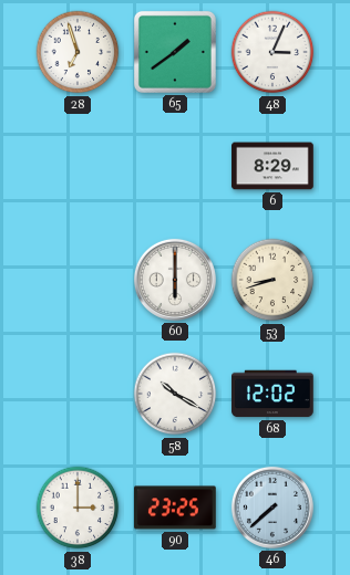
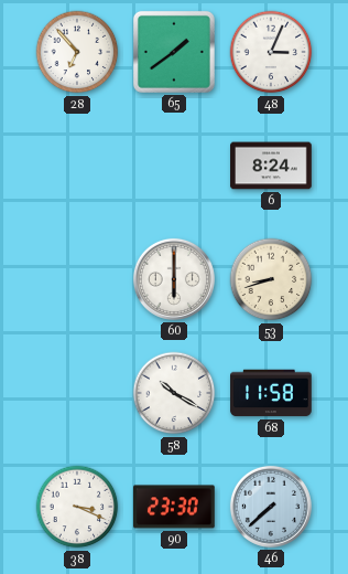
28: 6:57 -> 6:53 (77, 52)
6: 8:29 -> 8:24 (271, 166)
68: 12:02 -> 11:58 (271, 393)
38: 3:00 -> 3:19 (77, 507)
90: 23:25 -> 23:30 (175, 507)
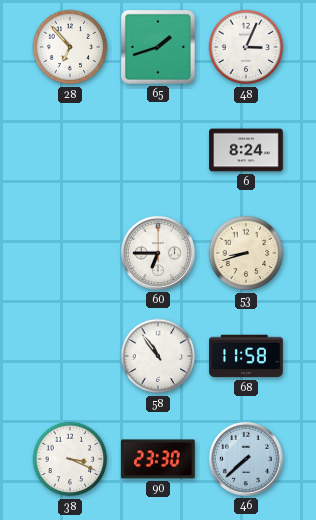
65: 1:39 -> 1:42 (158, 47)
60: 6:00 -> 6:45 (158, 253)
58: 10:20 -> 10:54 (158, 356)
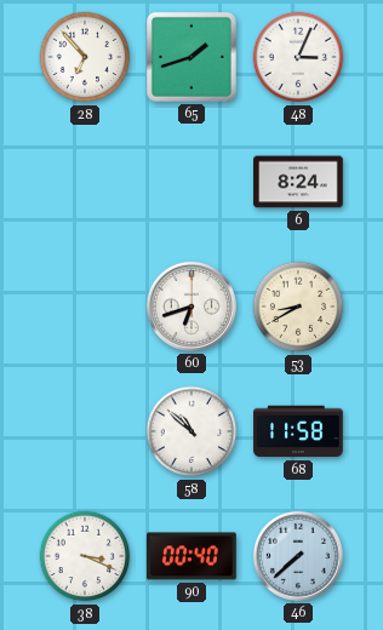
60: 6:45 -> 6:42 (191, 307)
53: 8:42 -> 8:40 (298, 307)
58: 10:54 -> 10:52 (191, 431)
90: 23:30 -> 00:40 (193, 556)
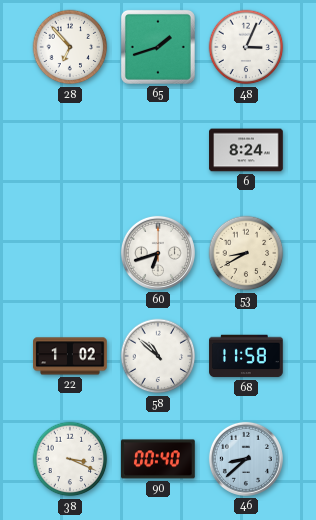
22: none -> 1:02 (70, 356)
46: 7:38 -> 8:38 (246, 459)
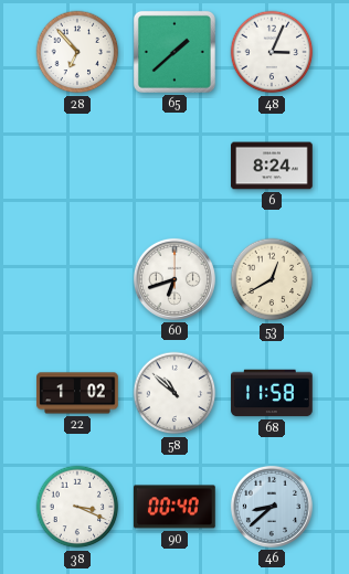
65: 1:42 -> 1:38 (174, 52)
53: 8:40 -> 12:40 (272, 279)
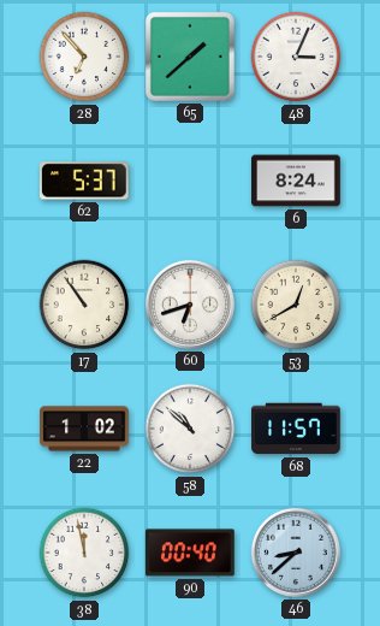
62: none -> 5:37 (84, 181)
17: none -> 10:54 (84, 305)
68: 11:58 -> 11:57 (296, 429)
38: 3:19 -> 11:58 (84, 553)
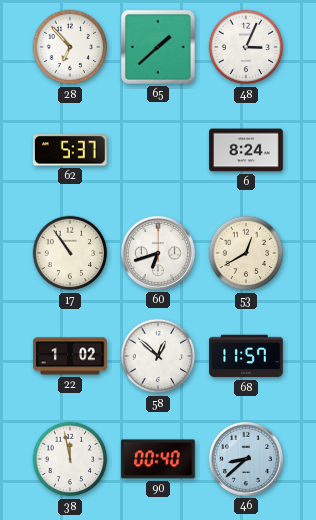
58: 10:52 -> 12:52 (158, 356)
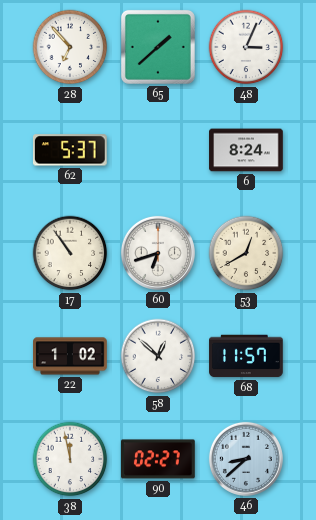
90: 00:40 -> 02:27 (159, 459)
